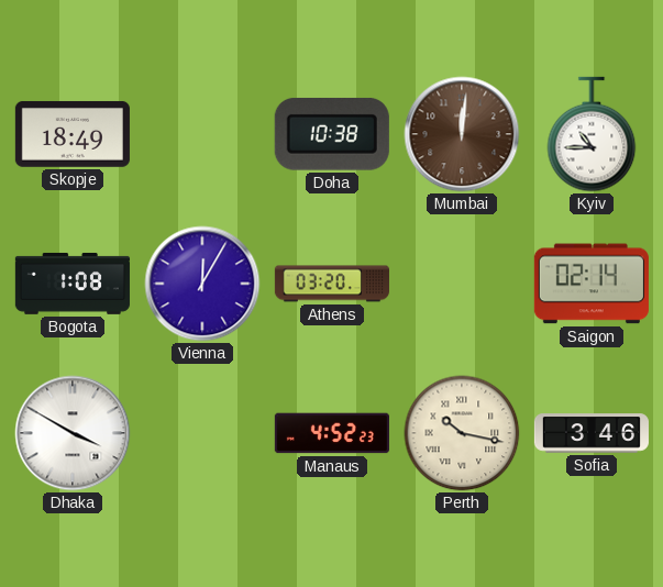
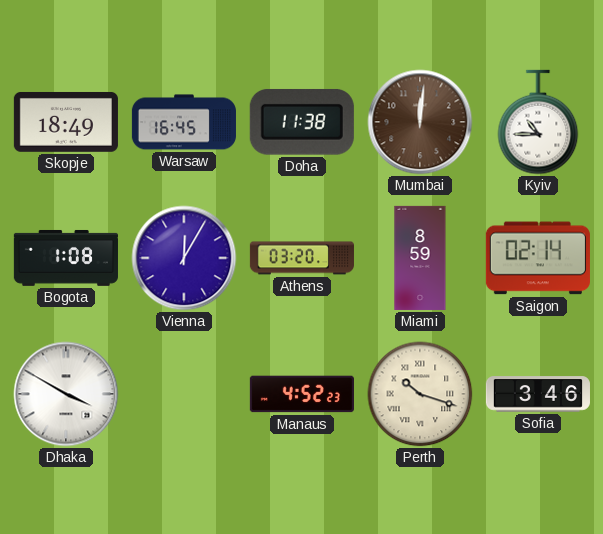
Warsaw: none -> 16:45 (184, 122)
Doha: 10:38 -> 11:38 (302, 122)
Miami: none -> 8:59 (420, 258)
Perth: 10:17 -> 10:18 (420, 394)
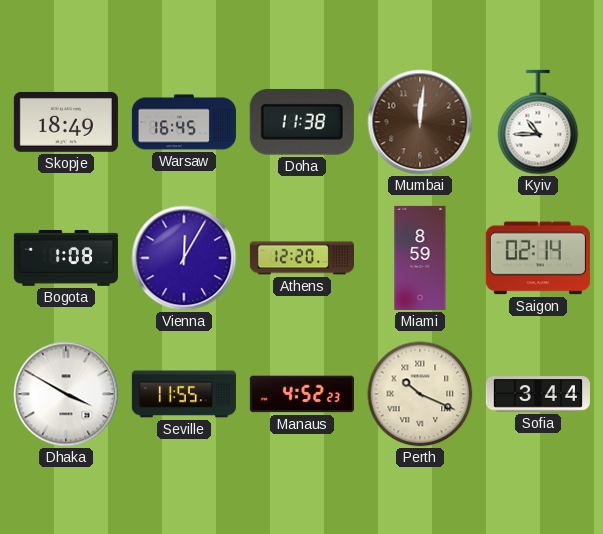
Athens: 03:20 -> 12:20 (302, 258)
Seville: none -> 11:55 (184, 394)
Perth: 10:18 -> 10:19 (420, 394)
Sofia: 3:46 -> 3:44 (538, 394)
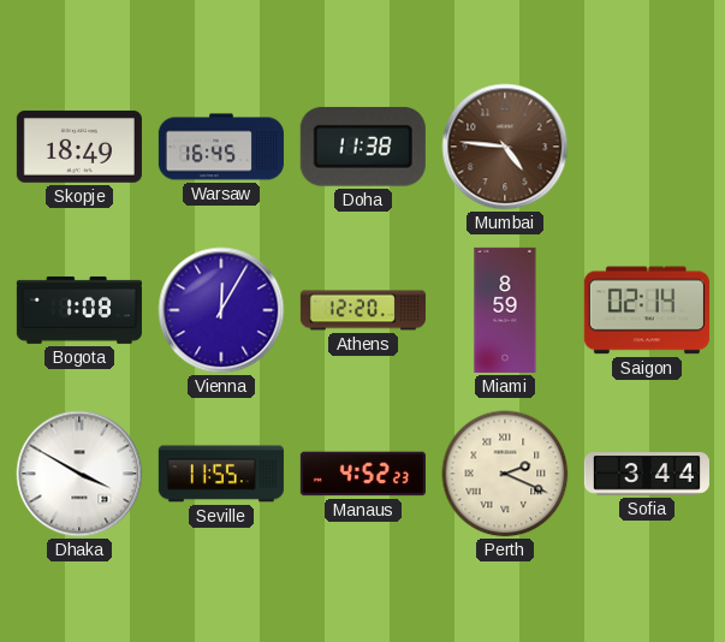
Mumbai: 12:01 -> 4:46 (505, 147)
Kyiv: 10:45 -> none (538, 122)
Perth: 10:19 -> 2:19 (505, 474)
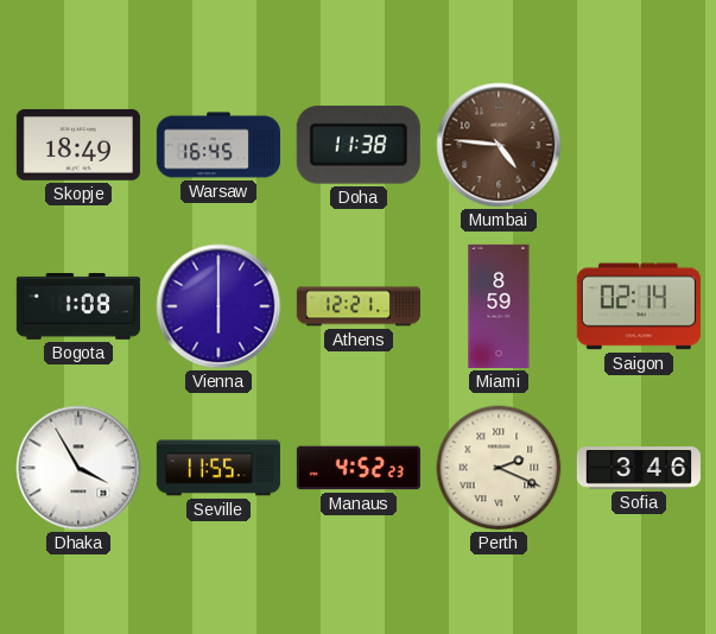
Vienna: 12:05 -> 6:00 (218, 306)
Athens: 12:20 -> 12:21 (359, 306)
Dhaka: 3:50 -> 3:55 (78, 468)
Sofia: 3:44 -> 3:46 (639, 468)
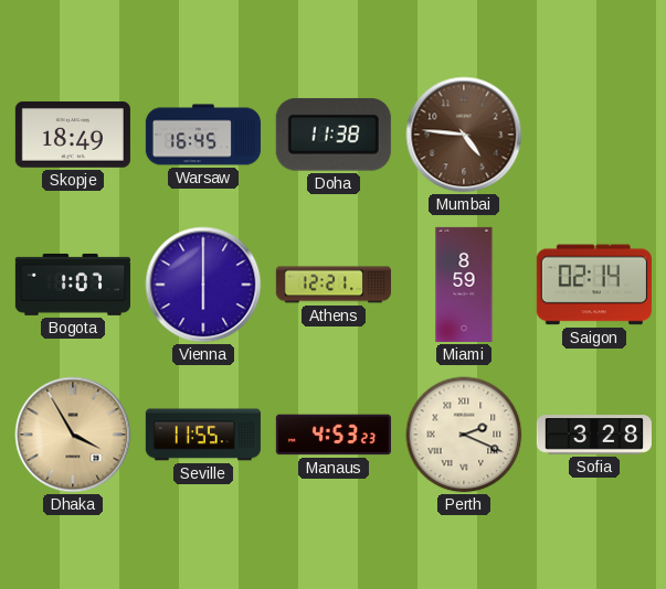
Bogota: 1:08 -> 1:07 (73, 285)
Dhaka dial: white -> champagne (73, 435)
Manaus: 4:52 -> 4:53 (334, 435)
Sofia: 3:46 -> 3:28 (594, 435)
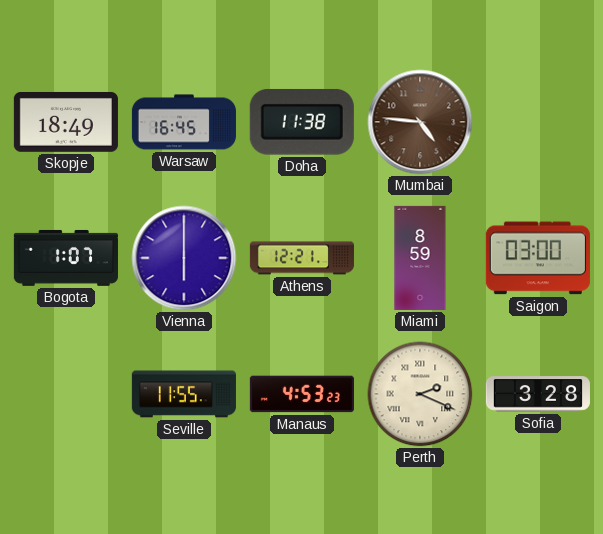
Saigon: 02:14 -> 03:00 (538, 258)
Dhaka: 3:55 -> none (73, 435)
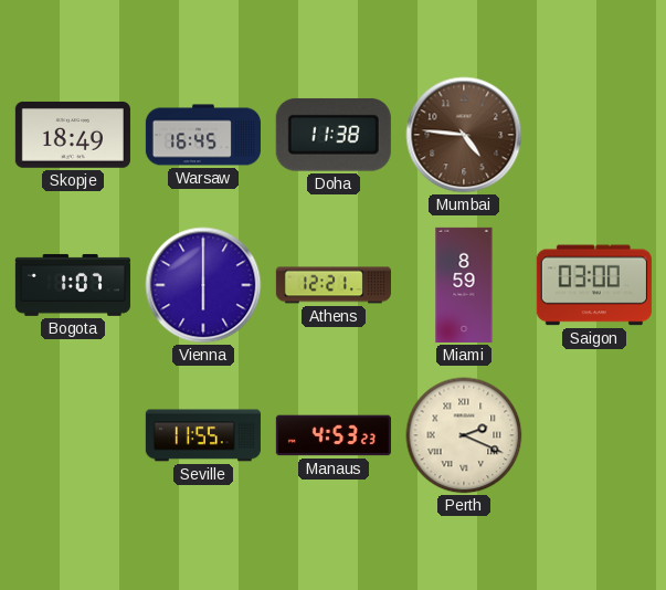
Sofia: 3:28 -> none (538, 394)
